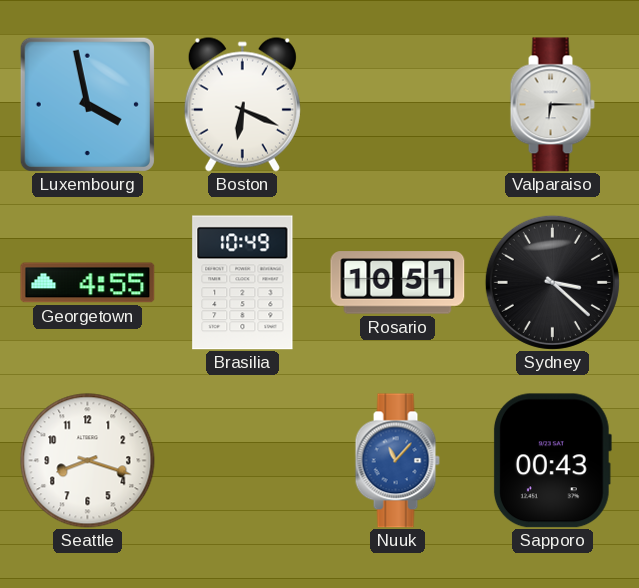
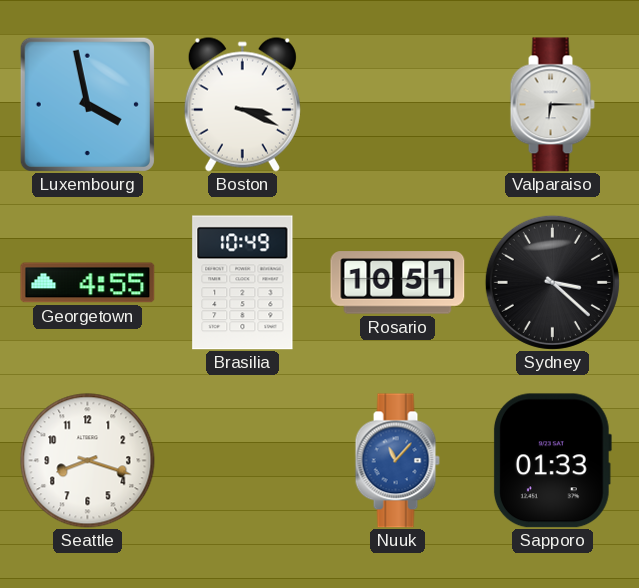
Boston: 6:19 -> 3:19 (242, 104)
Sapporo: 00:43 -> 01:33 (552, 461)
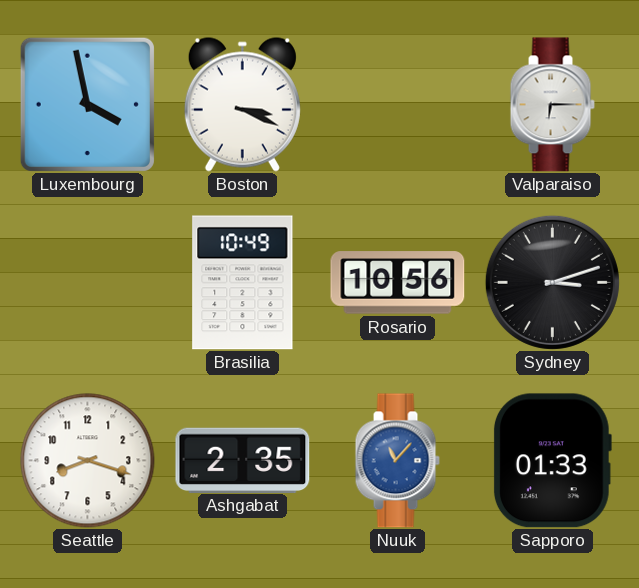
Georgetown: 4:55 -> none (88, 283)
Rosario: 10:51 -> 10:56 (398, 283)
Sydney: 3:22 -> 3:12 (552, 282)
Ashgabat: none -> 2:35 (243, 460)
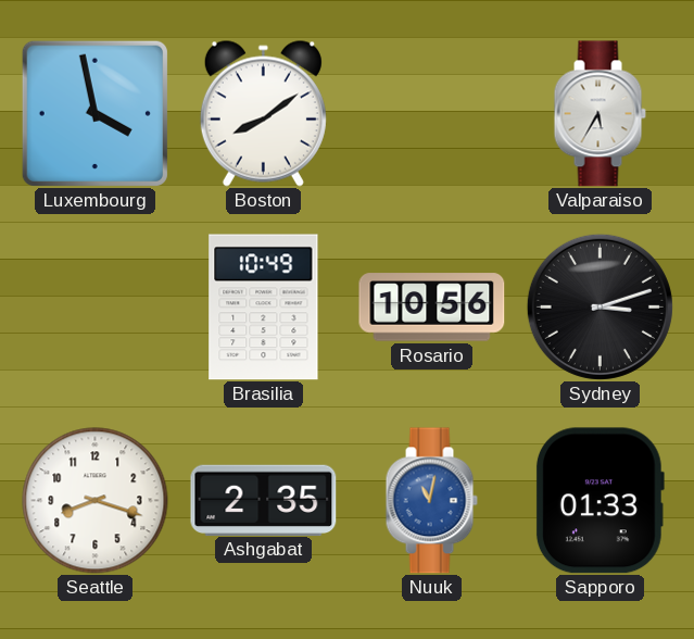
Boston: 3:19 -> 8:09 (263, 113)
Valparaiso: 6:15 -> 5:35 (600, 114)
Nuuk: 11:07 -> 11:02 (431, 501)
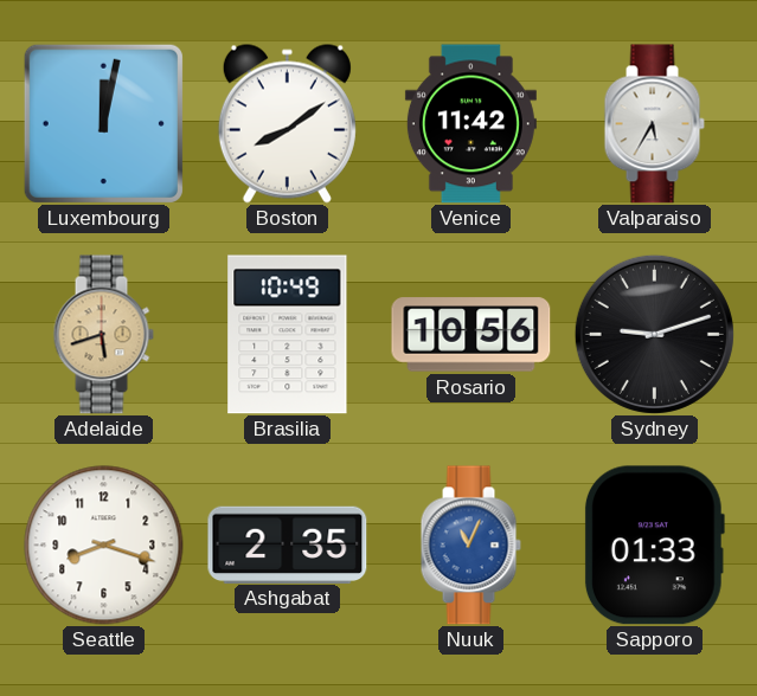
Luxembourg: 3:58 -> 12:02 (103, 123)
Venice: none -> 11:42 (470, 124)
Adelaide: none -> 5:42 (103, 335)
Sydney: 3:12 -> 9:12 (654, 334)
Nuuk: 11:02 -> 11:04 (470, 546)
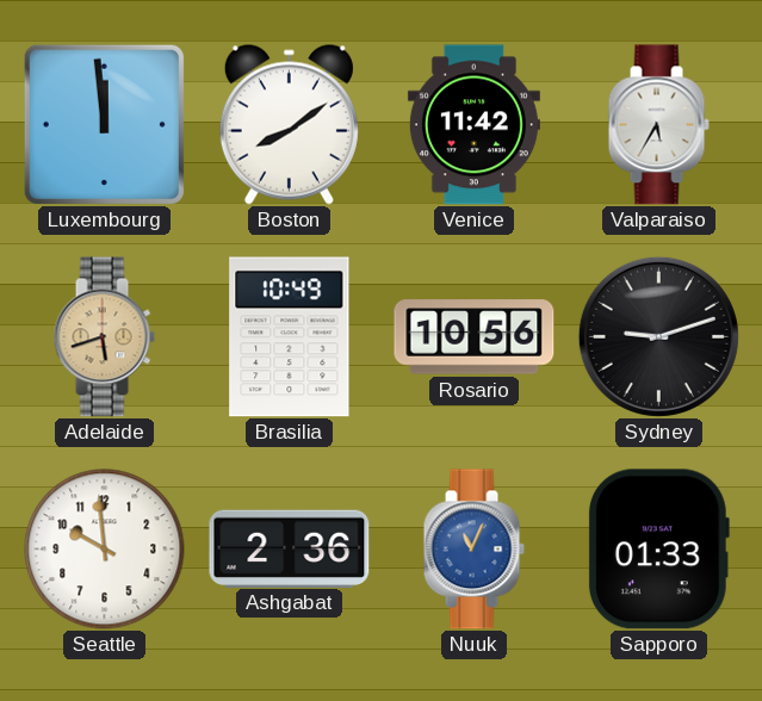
Luxembourg: 12:02 -> 11:59 (104, 124)
Seattle: 8:18 -> 9:59 (105, 550)
Ashgabat: 2:35 -> 2:36 (290, 548)
